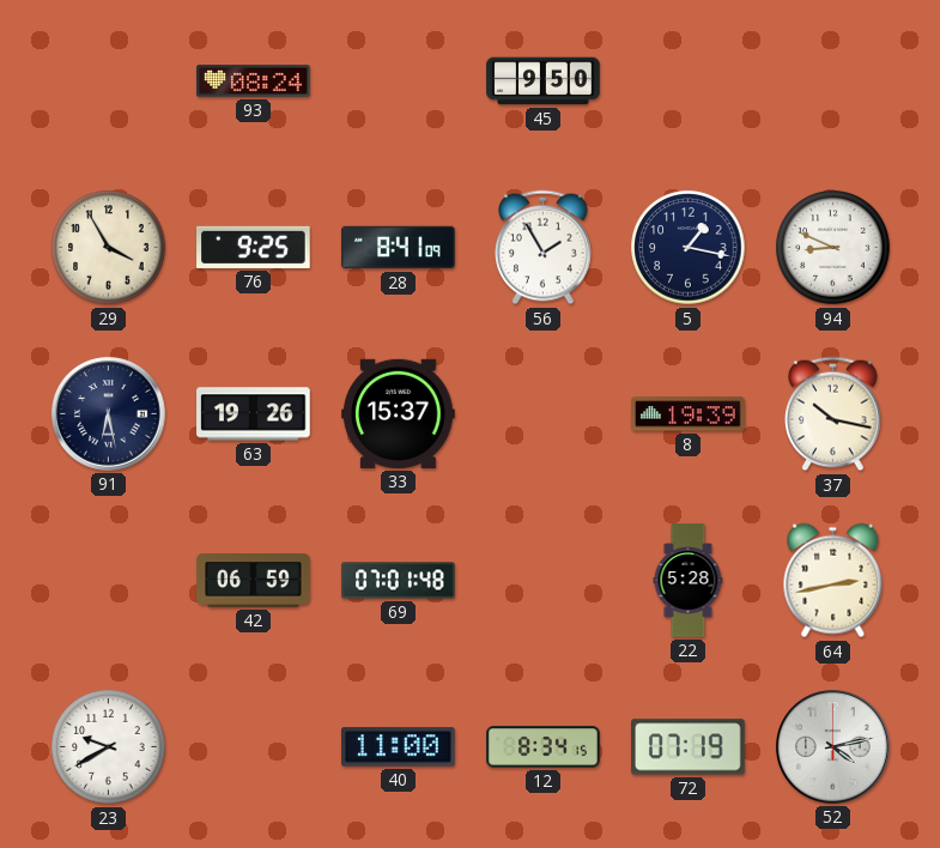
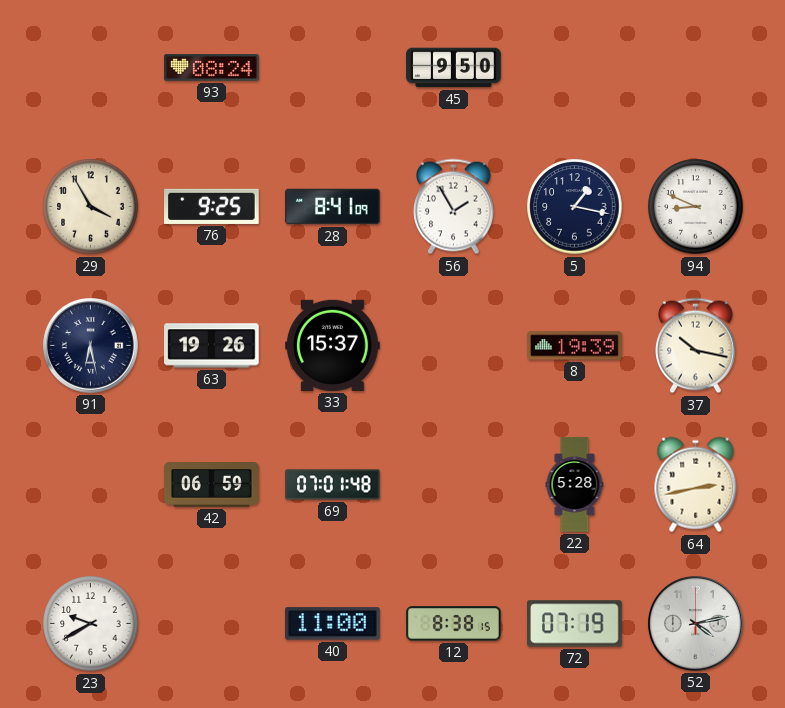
12: 8:34 -> 8:38 (454, 624)
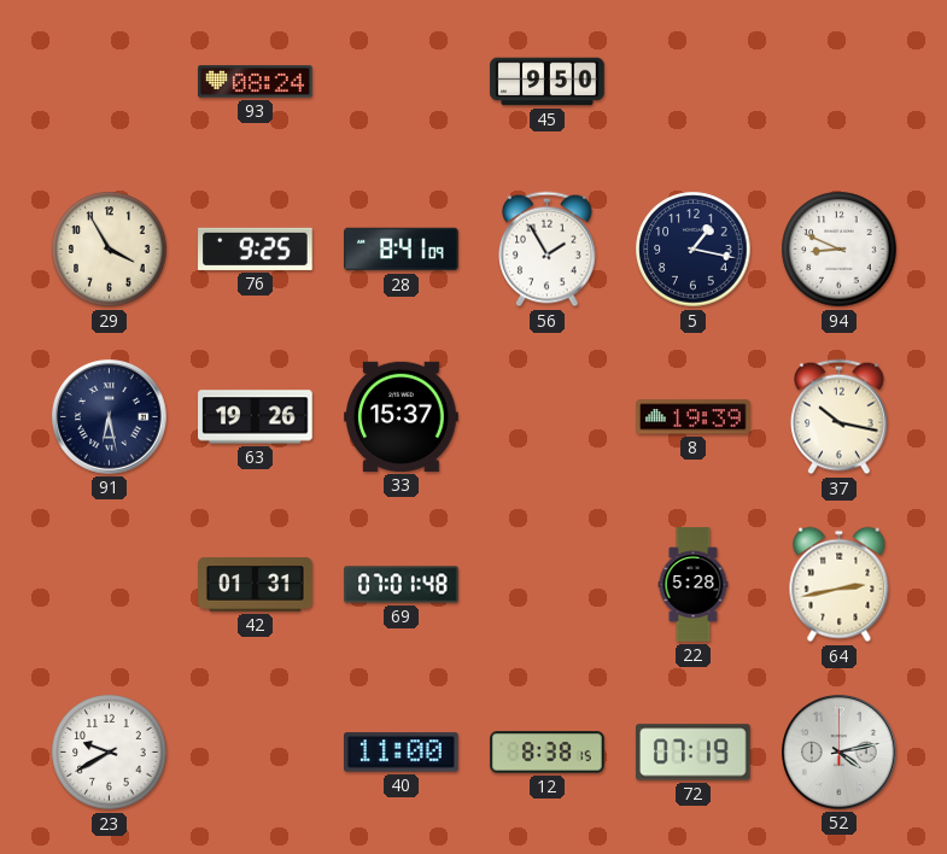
42: 06:59 -> 01:31 (256, 585)
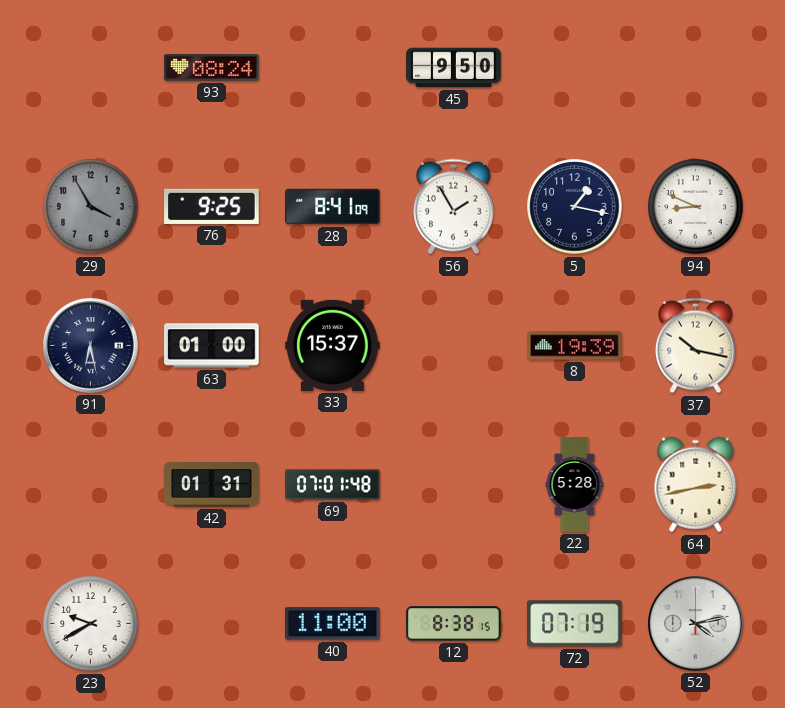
29 dial: cream -> grey (91, 207)
63: 19:26 -> 01:00 (212, 346)
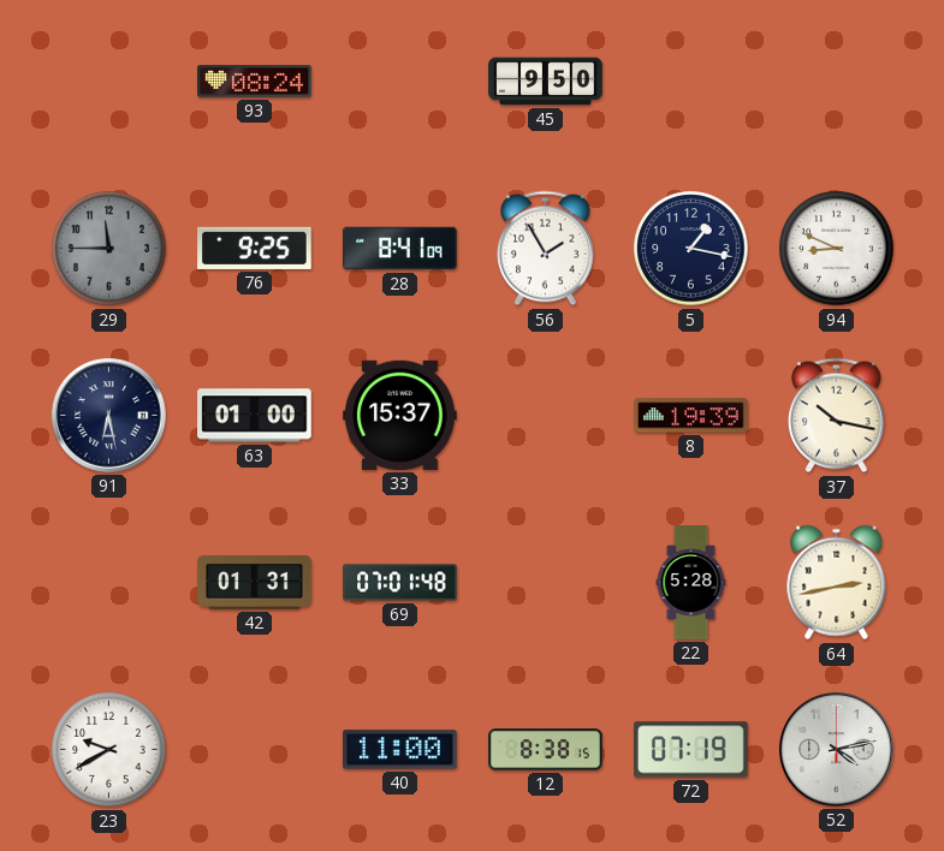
29: 3:55 -> 11:45 (109, 249)
